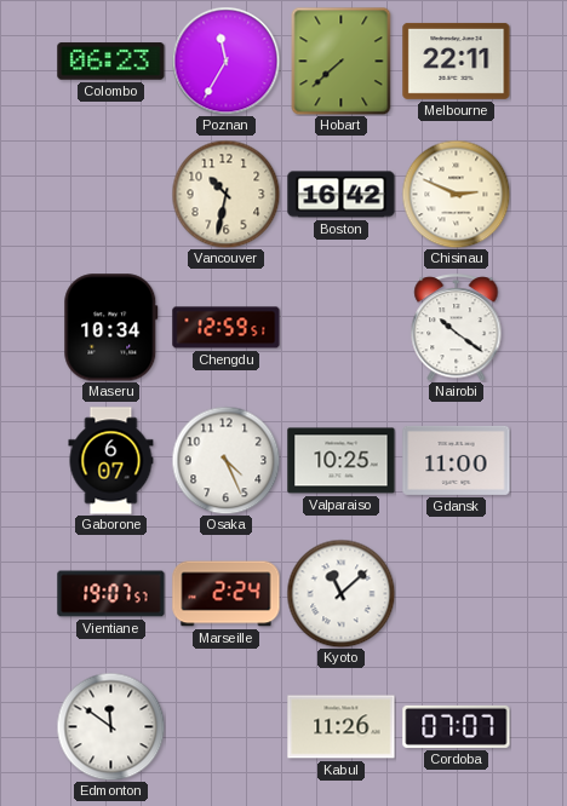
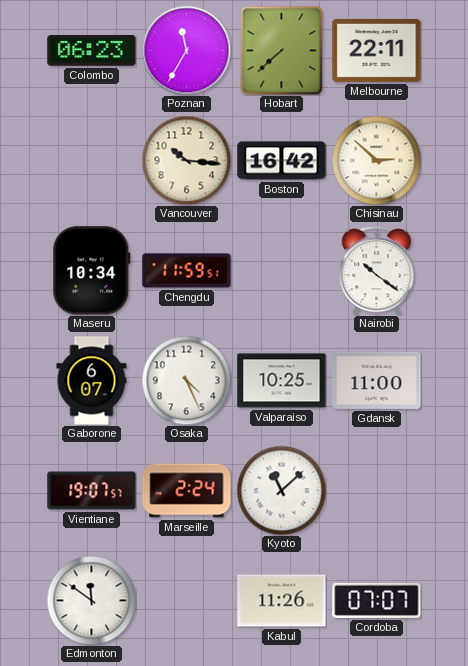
Vancouver: 10:32 -> 10:16 (186, 160)
Chisinau: 2:49 -> 2:52 (376, 160)
Chengdu: 12:59 -> 11:59 (187, 271)
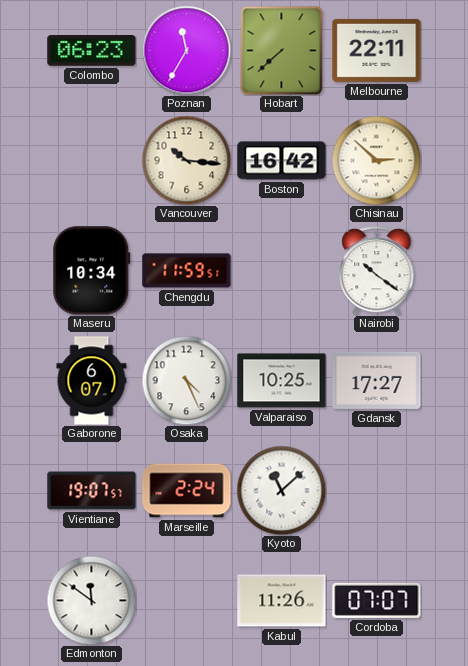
Gdansk: 11:00 -> 17:27 (377, 380)
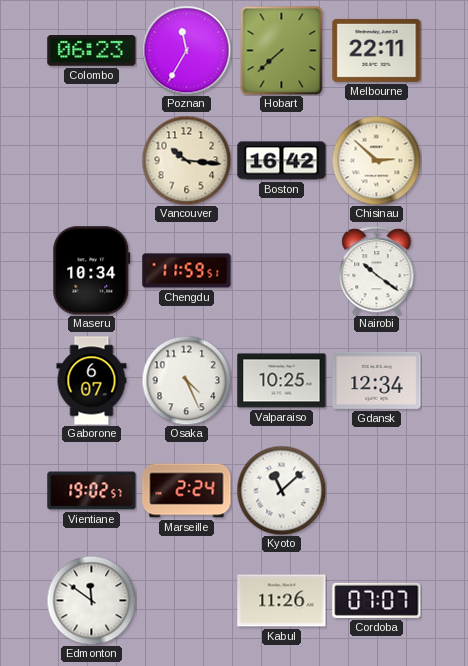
Gdansk: 17:27 -> 12:34 (377, 380)
Vientiane: 19:07 -> 19:02 (92, 491)
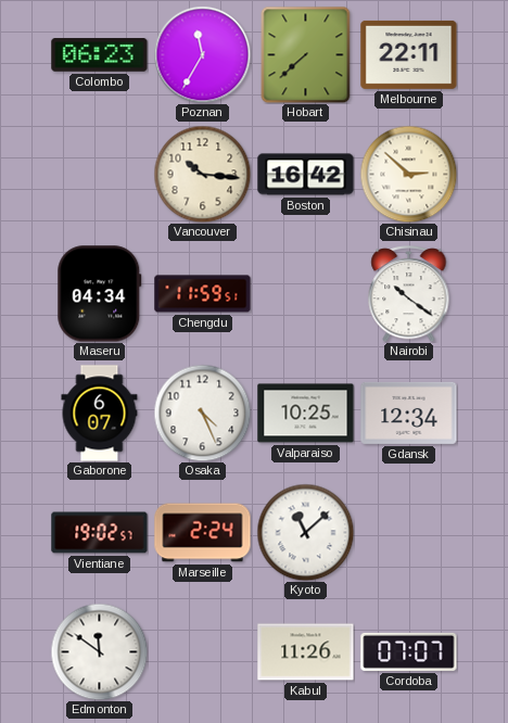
Maseru: 10:34 -> 04:34 (100, 294)
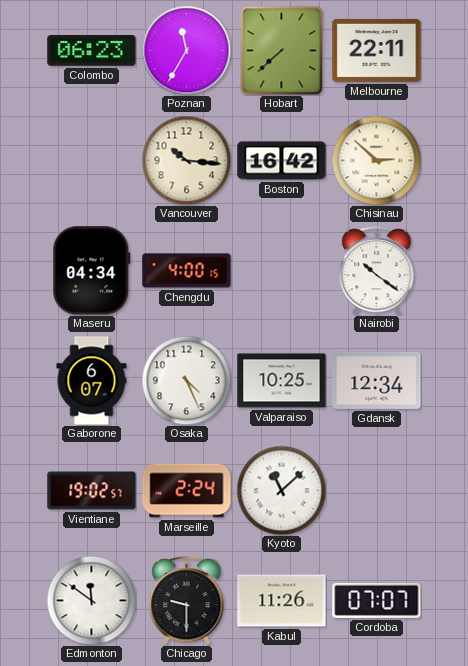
Chengdu: 11:59 -> 4:00 (187, 271)
Chicago: none -> 9:30 (187, 601)
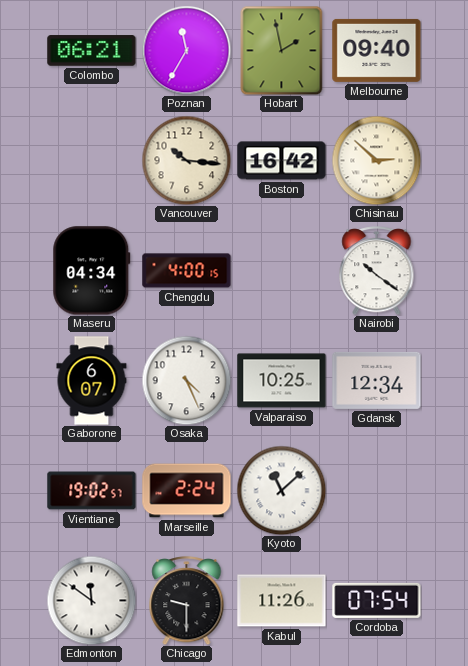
Colombo: 06:23 -> 06:21 (92, 51)
Hobart: 7:38 -> 1:58 (282, 50)
Melbourne: 22:11 -> 09:40 (377, 50)
Cordoba: 07:07 -> 07:54 (377, 600)
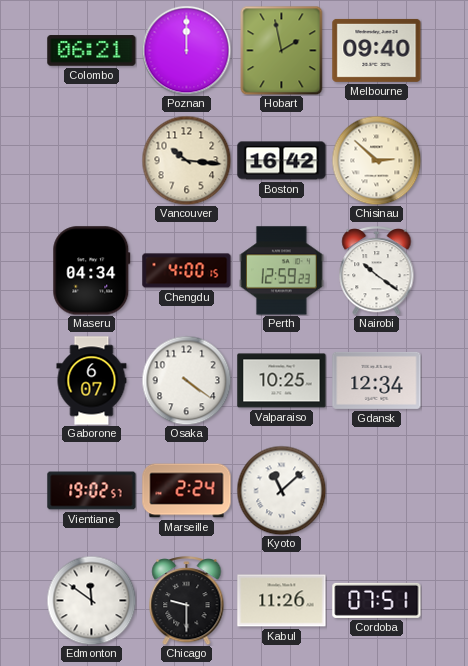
Poznan: 11:35 -> 12:00 (186, 50)
Perth: none -> 12:59 (282, 271)
Osaka: 4:26 -> 4:21 (186, 380)
Cordoba: 07:54 -> 07:51 (377, 600)
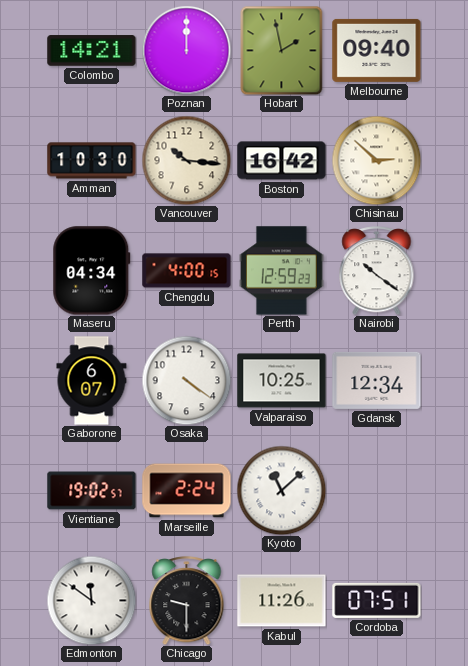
Colombo: 06:21 -> 14:21 (92, 51)
Amman: none -> 10:30 (92, 161)
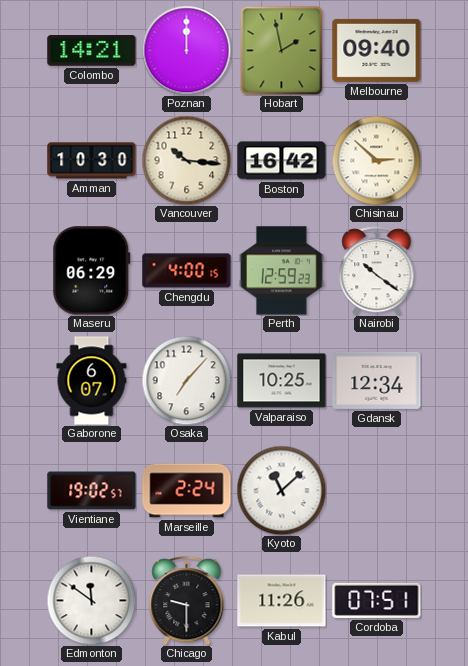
Maseru: 04:34 -> 06:29 (92, 271)
Osaka: 4:21 -> 7:07 (186, 380)
